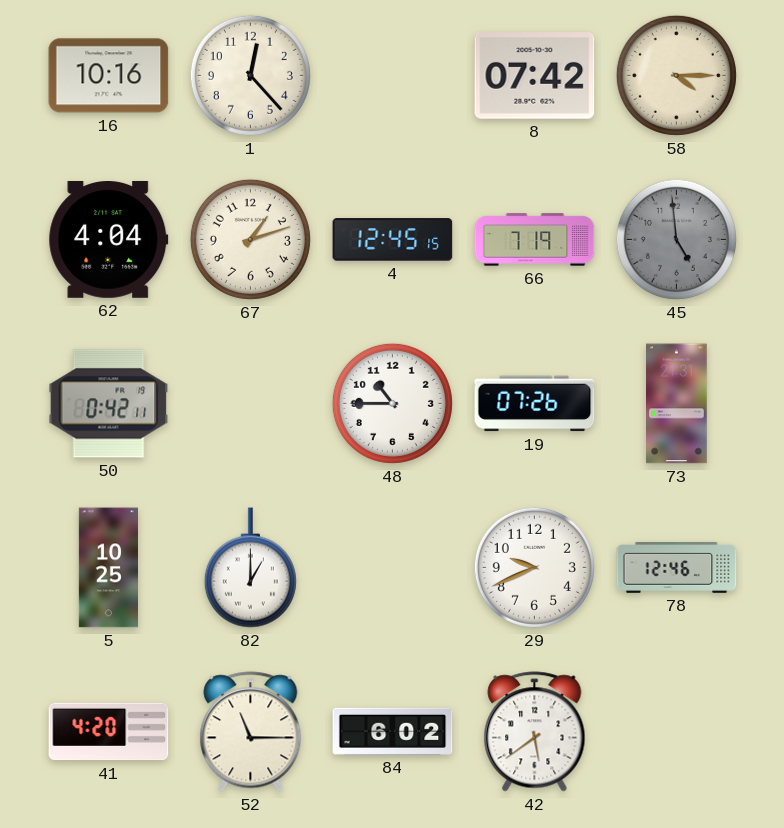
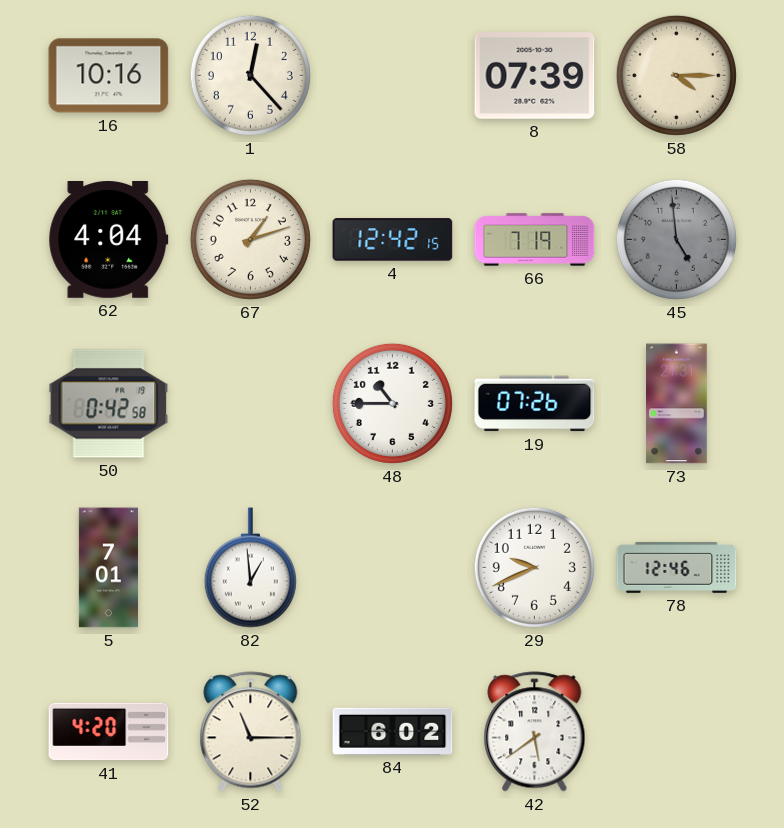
8: 07:42 -> 07:39 (535, 76)
4: 12:45 -> 12:42 (393, 240)
50: 0:42:11 -> 0:42:58 (109, 404)
5: 10:25 -> 7:01 (108, 568)
82: 1:00 -> 12:59 (250, 568)
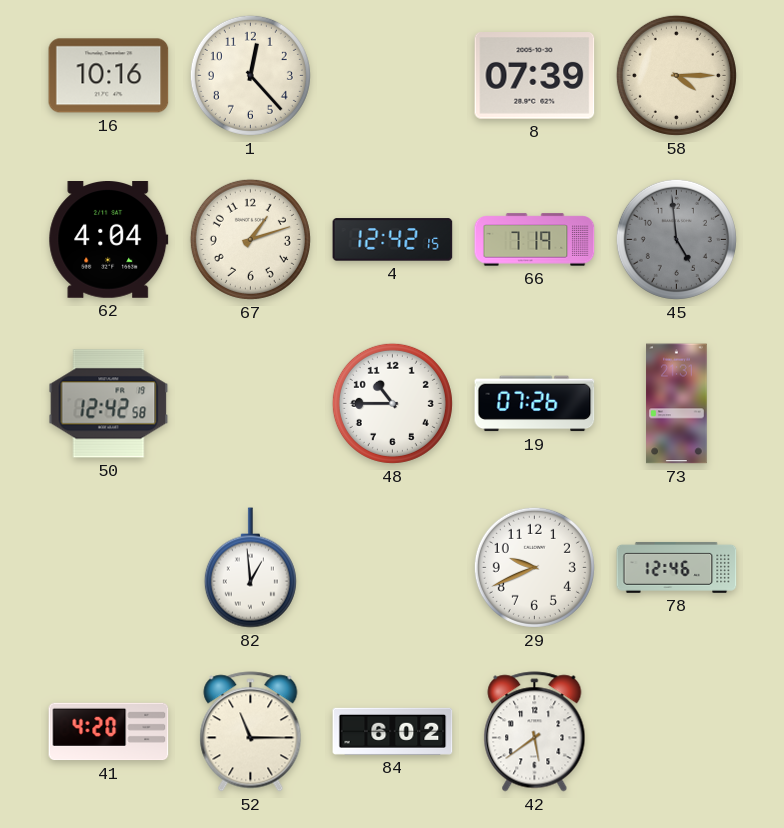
50: 0:42 -> 12:42 (109, 404)
5: 7:01 -> none (108, 568)
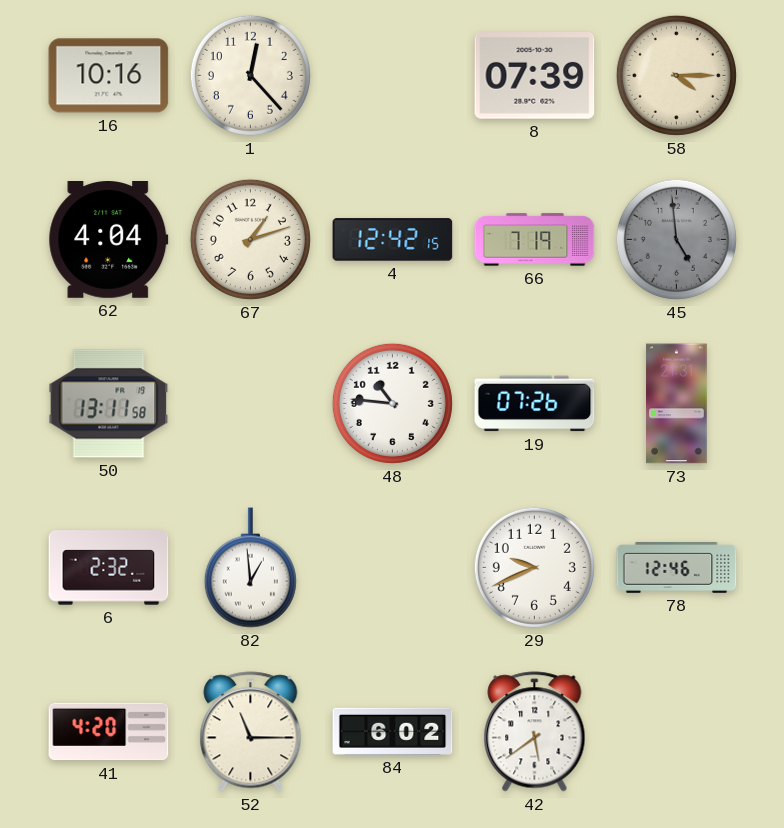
50: 12:42 -> 13:11 (109, 404)
48: 10:45 -> 10:46 (392, 403)
6: none -> 2:32 (109, 568)
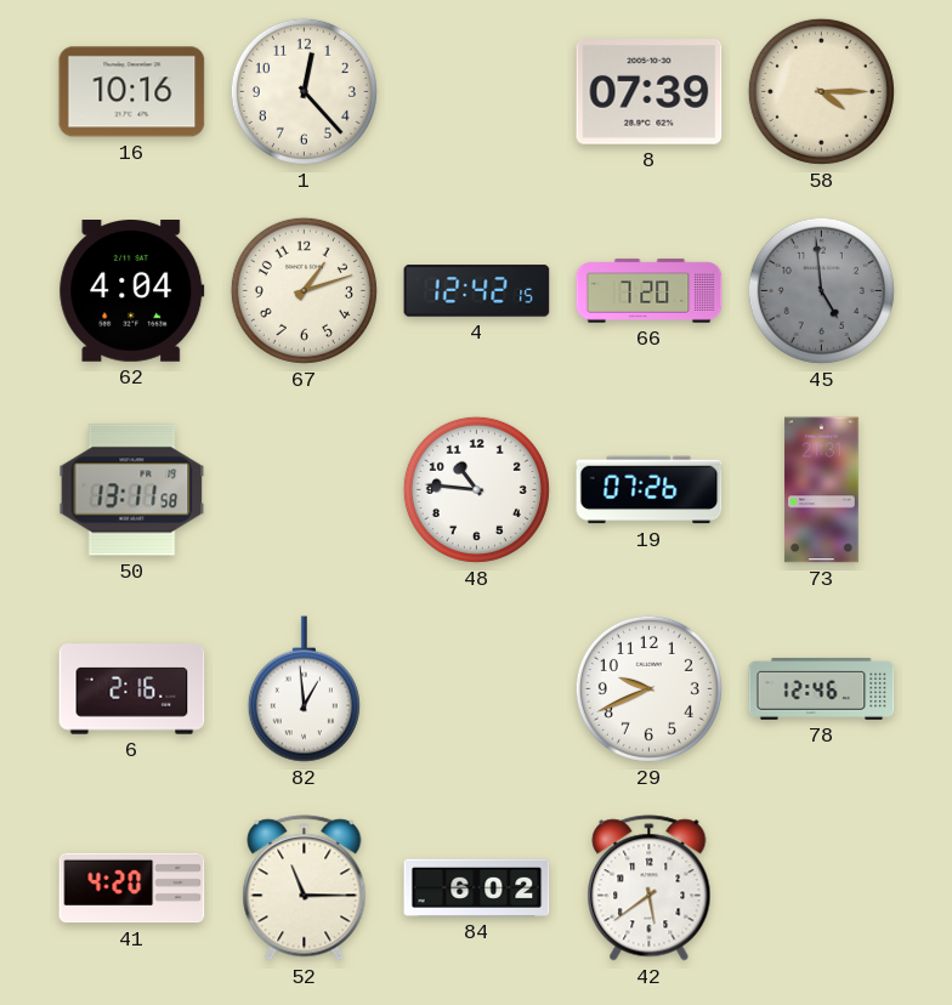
66: 7:19 -> 7:20 (650, 291)
6: 2:32 -> 2:16 (132, 689)
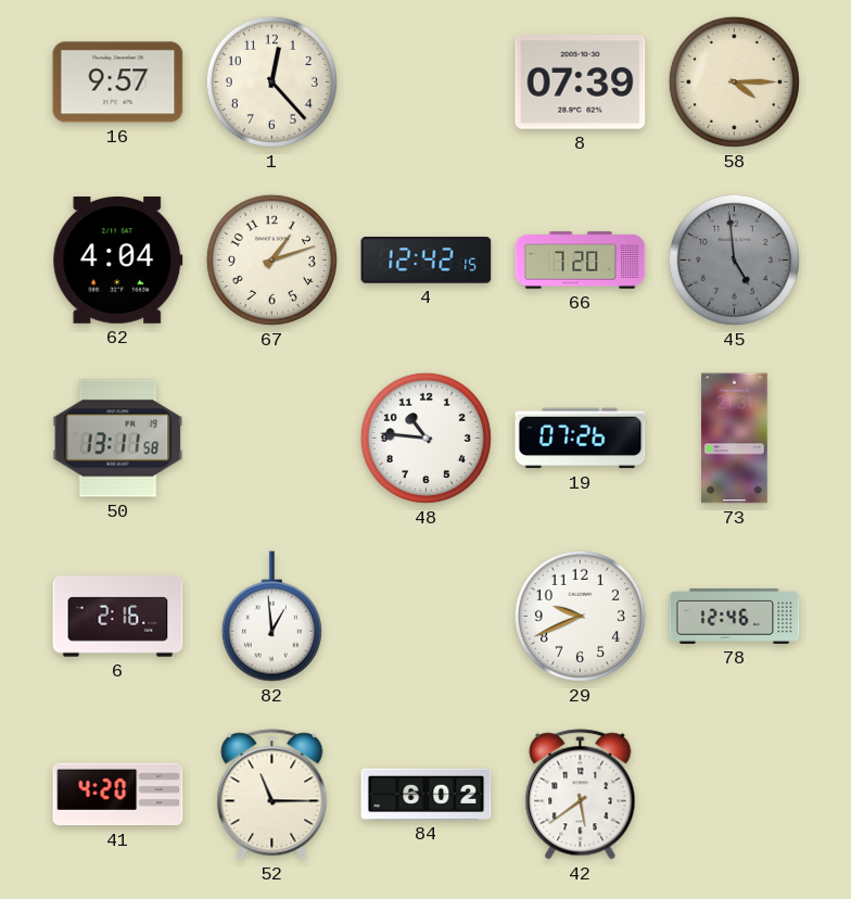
16: 10:16 -> 9:57 (118, 83)
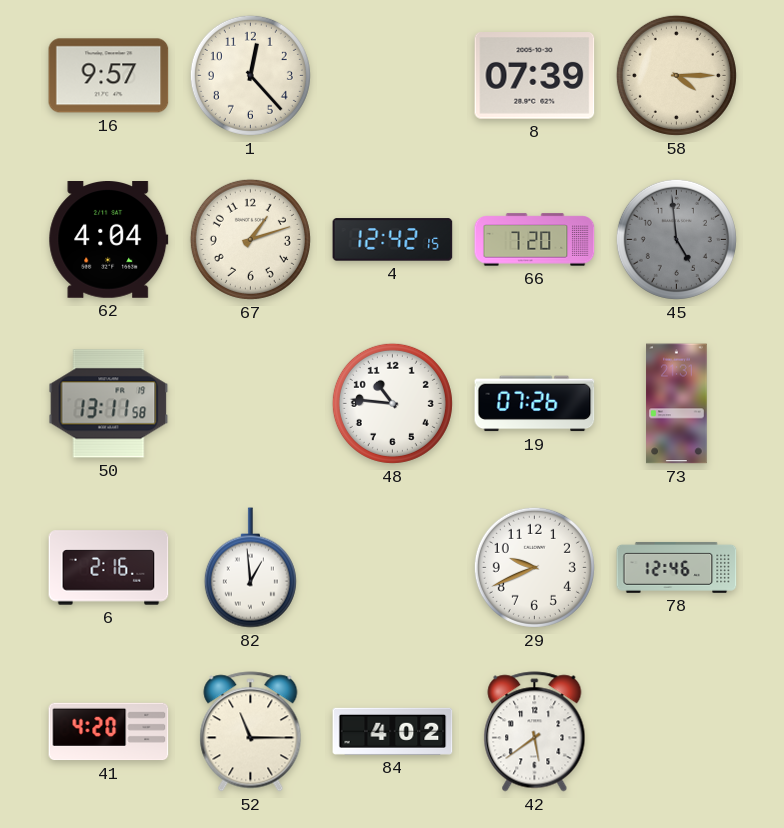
84: 6:02 -> 4:02 (393, 731)
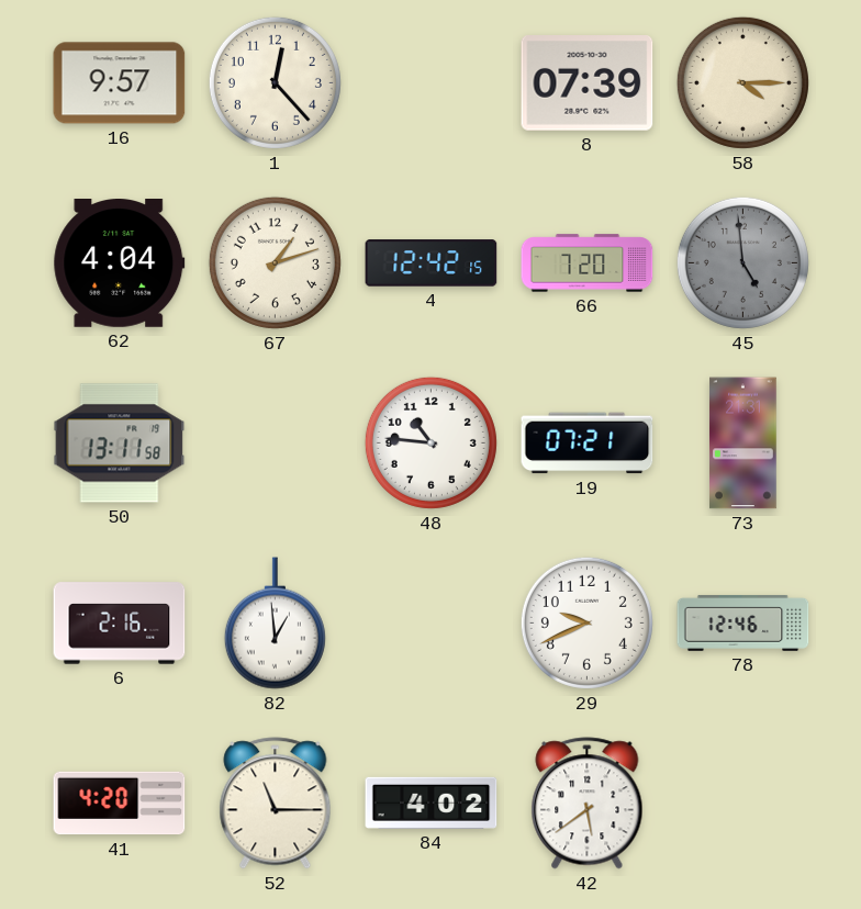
19: 07:26 -> 07:21 (588, 444)
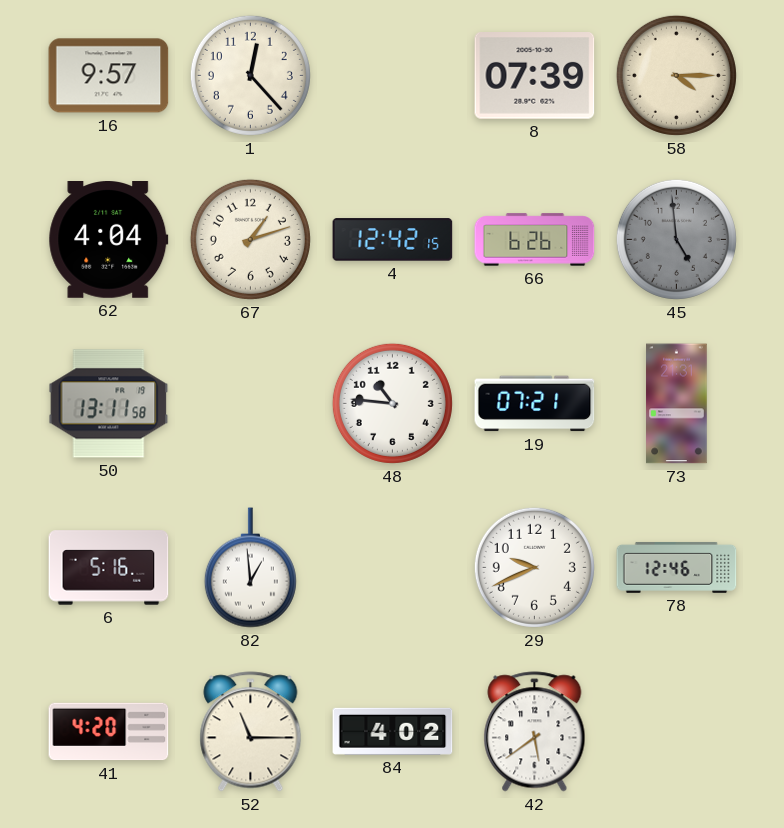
66: 7:20 -> 6:26 (535, 240)
6: 2:16 -> 5:16 (109, 568)
